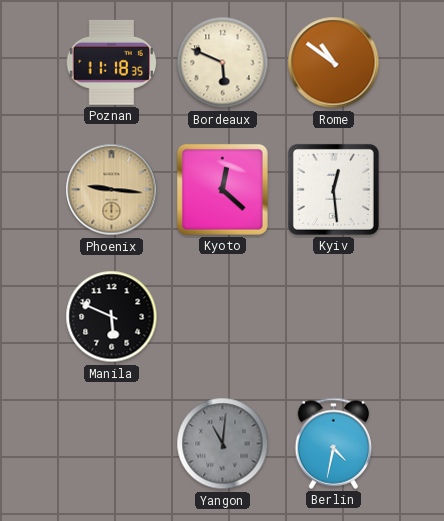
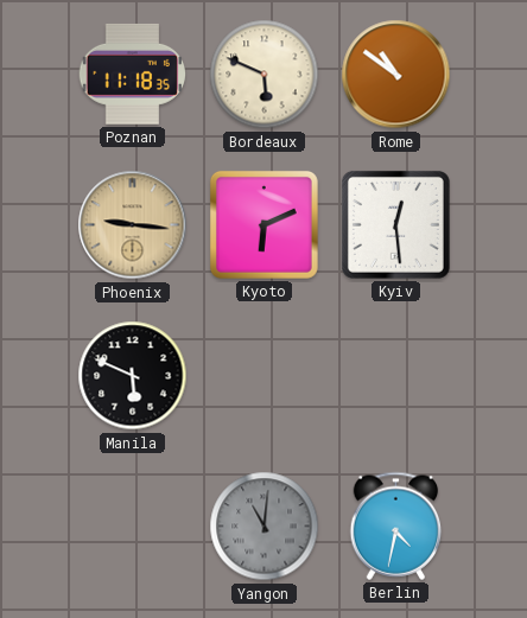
Kyoto: 12:22 -> 6:11 (263, 224)
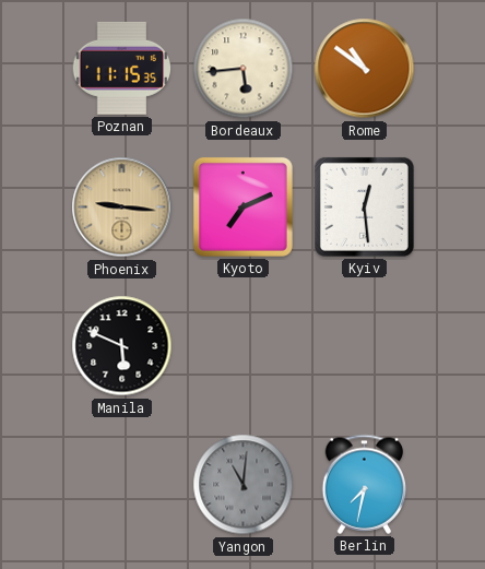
Poznan: 11:18 -> 11:15 (122, 68)
Bordeaux: 5:49 -> 5:44 (244, 69)
Kyoto: 6:11 -> 7:11 (242, 206)
Berlin: 4:32 -> 7:32 (365, 484)
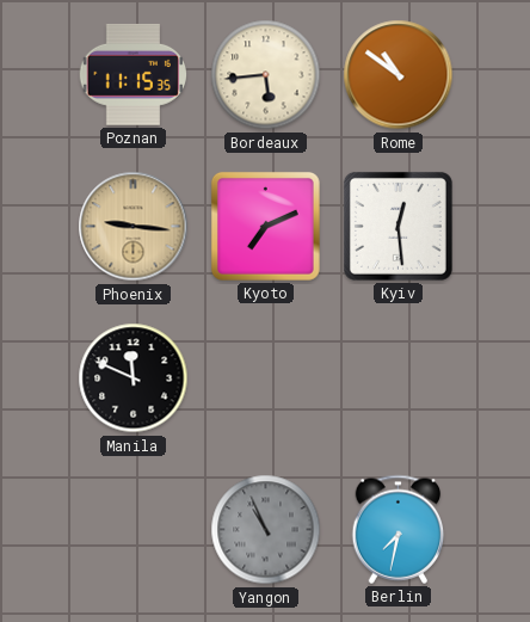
Manila: 5:49 -> 11:49 (134, 378)
Yangon: 11:01 -> 10:56 (266, 530)
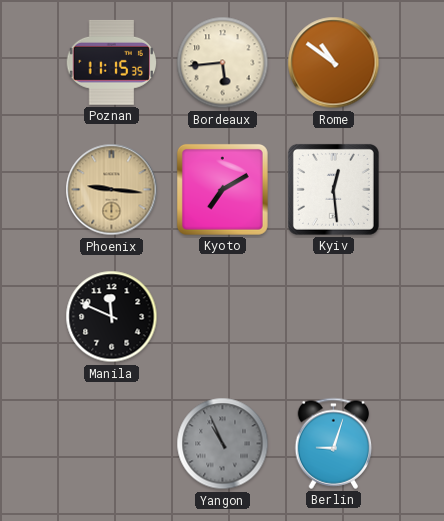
Kyoto: 7:11 -> 7:10 (222, 189)
Berlin: 7:32 -> 9:03 (334, 443)
